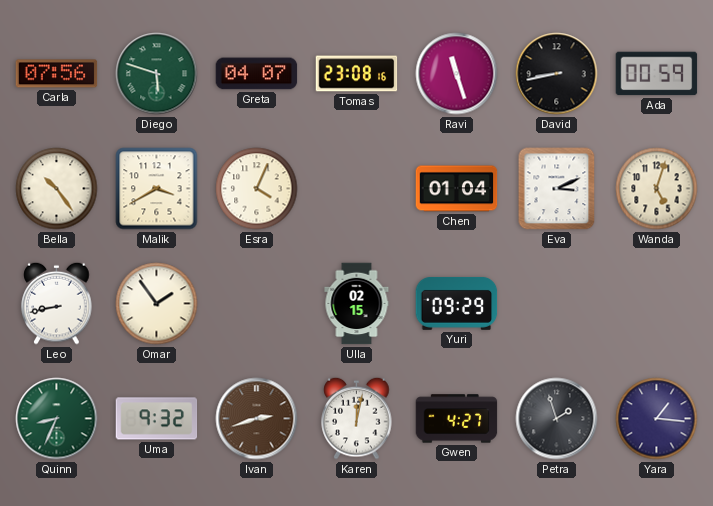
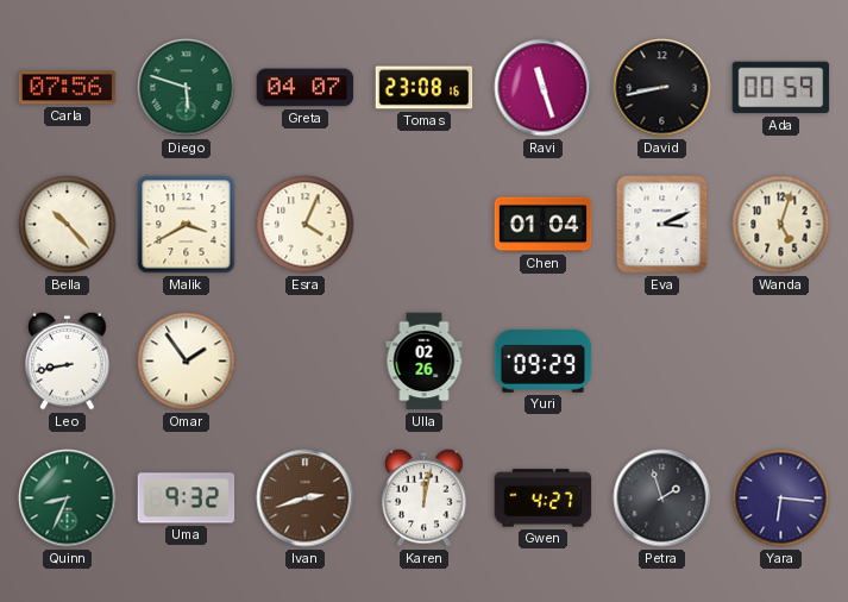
Bella: 10:24 -> 10:23 (68, 225)
Ulla: 02:15 -> 02:26 (425, 362)
Yara: 1:16 -> 6:16 (781, 498)
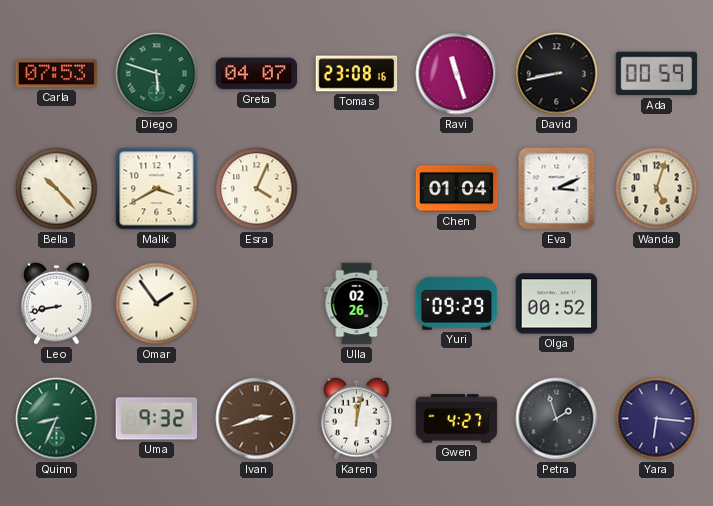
Carla: 07:56 -> 07:53 (57, 74)
Olga: none -> 00:52 (557, 304)
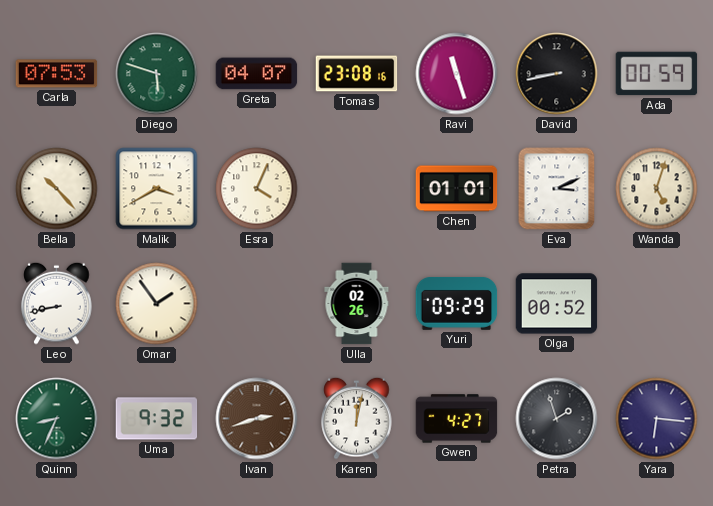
Chen: 01:04 -> 01:01 (457, 189)
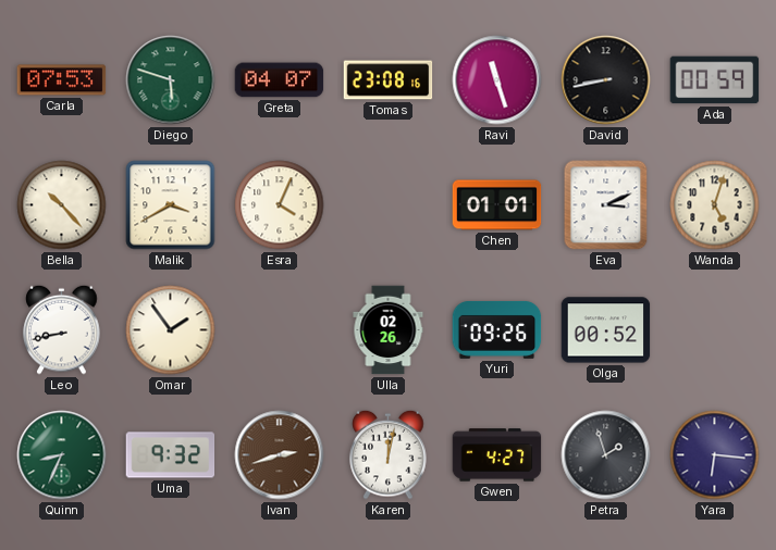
Yuri: 09:29 -> 09:26 (497, 329)
